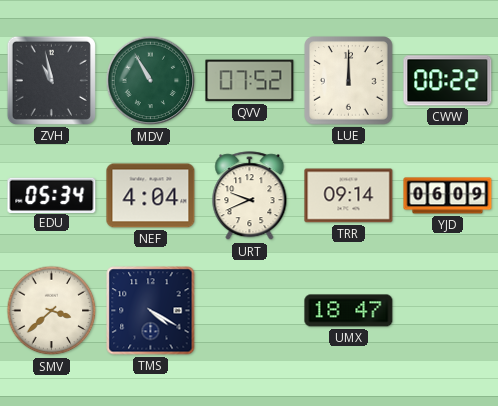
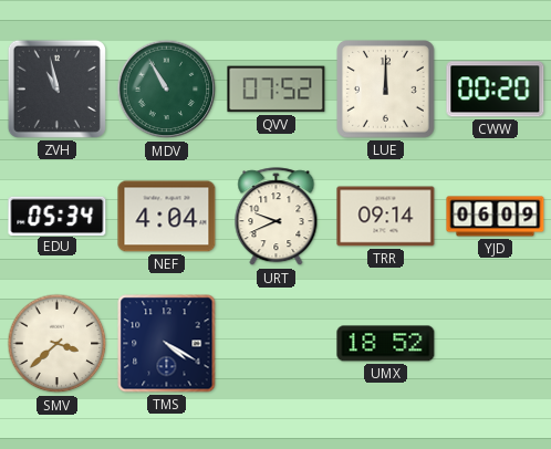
CWW: 00:22 -> 00:20 (496, 90)
UMX: 18:47 -> 18:52 (386, 344)
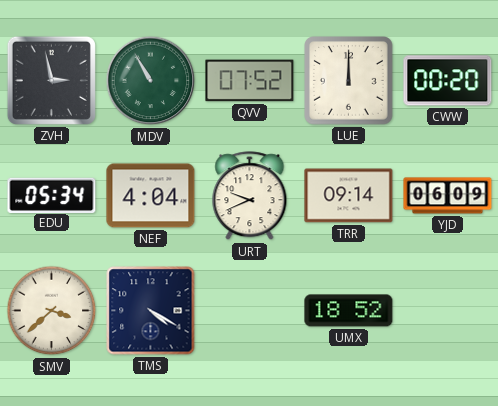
ZVH: 10:58 -> 2:58 (51, 80)
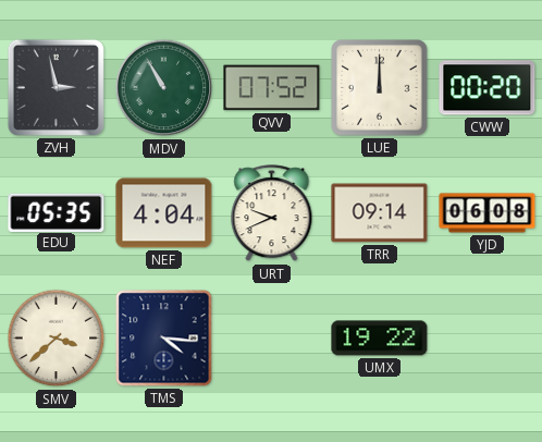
EDU: 05:34 -> 05:35 (57, 212)
YJD: 06:09 -> 06:08 (488, 213)
TMS: 4:20 -> 4:16 (164, 339)
UMX: 18:52 -> 19:22 (380, 339)
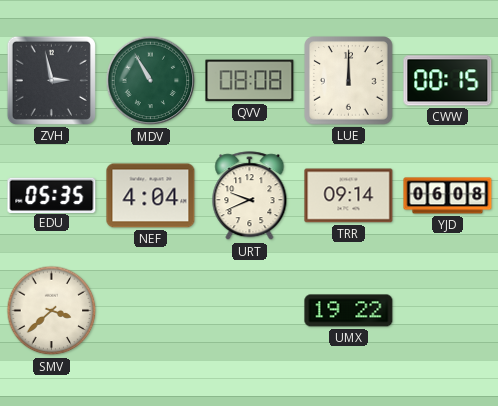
QVV: 07:52 -> 08:08 (250, 81)
CWW: 00:20 -> 00:15 (448, 81)
TMS: 4:16 -> none (164, 339)
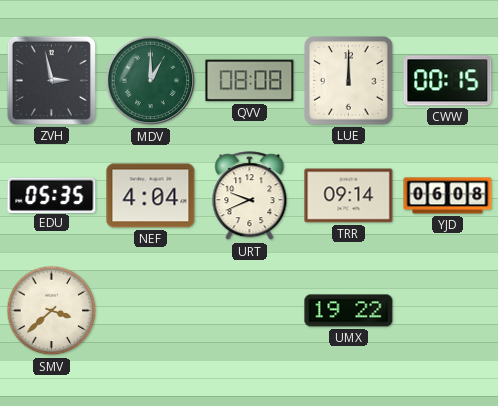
MDV: 10:55 -> 1:00 (151, 81)
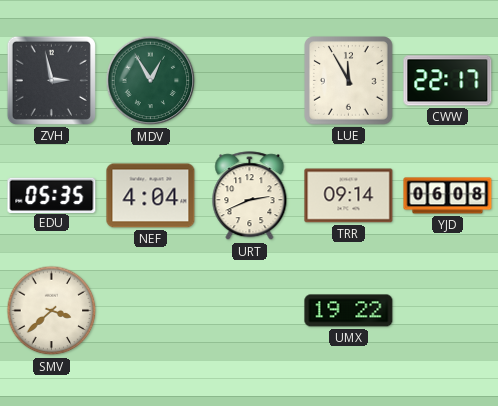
MDV: 1:00 -> 12:55 (151, 81)
QVV: 08:08 -> none (250, 81)
LUE: 12:00 -> 11:55 (349, 81)
CWW: 00:15 -> 22:17 (448, 81)
URT: 9:41 -> 2:41 (250, 196)
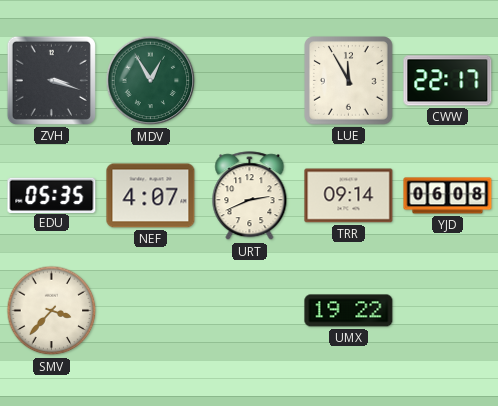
ZVH: 2:58 -> 3:18 (51, 80)
NEF: 4:04 -> 4:07 (151, 196)
SMV: 3:38 -> 3:37 (52, 311)
